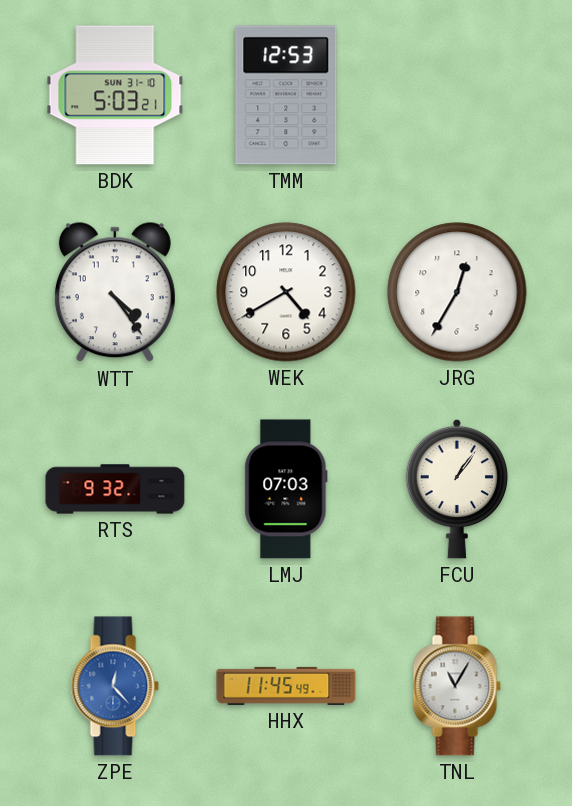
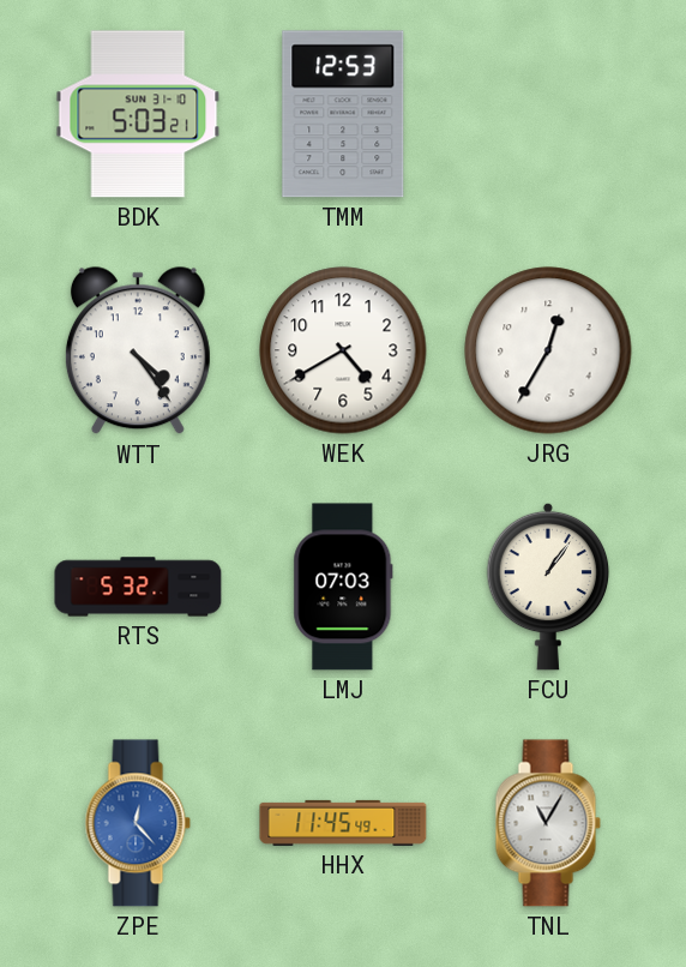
RTS: 9:32 -> 5:32 (138, 587)
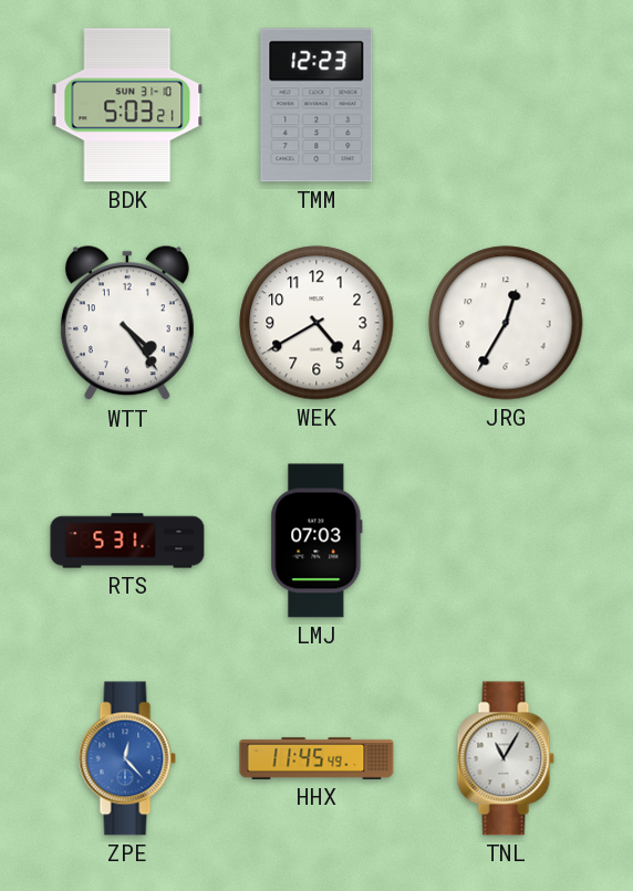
TMM: 12:53 -> 12:23 (316, 105)
RTS: 5:32 -> 5:31 (127, 541)
FCU: 1:06 -> none (548, 587)
